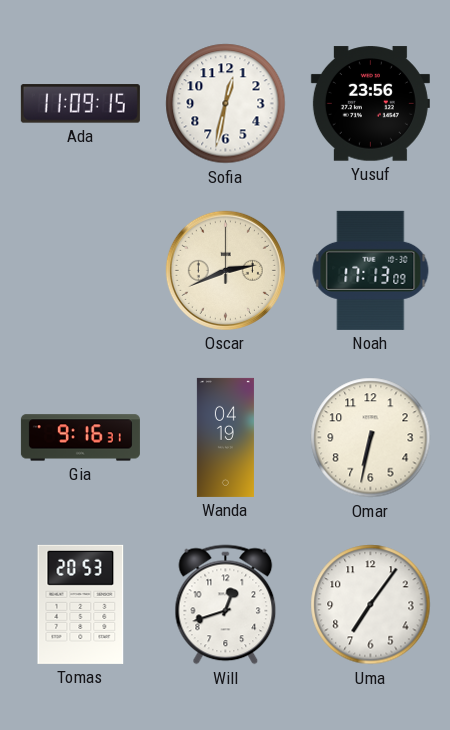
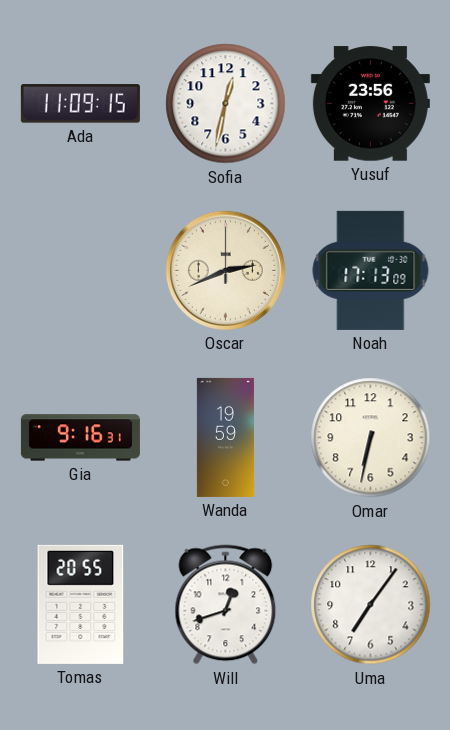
Wanda: 04:19 -> 19:59 (225, 437)
Tomas: 20:53 -> 20:55 (81, 604)
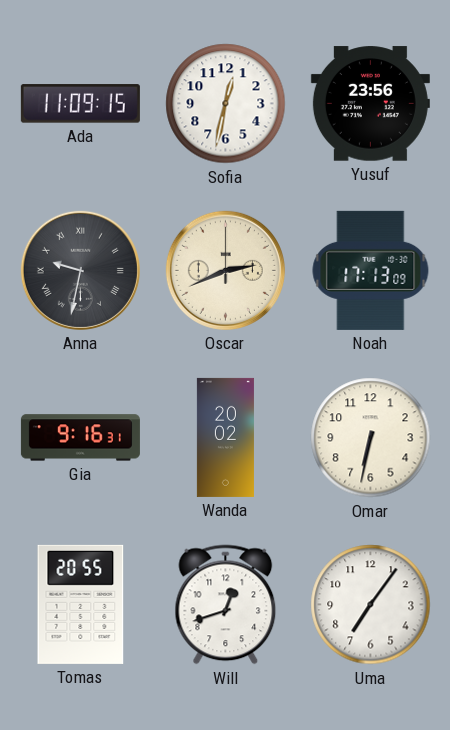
Anna: none -> 9:32 (80, 270)
Wanda: 19:59 -> 20:02 (225, 437)
